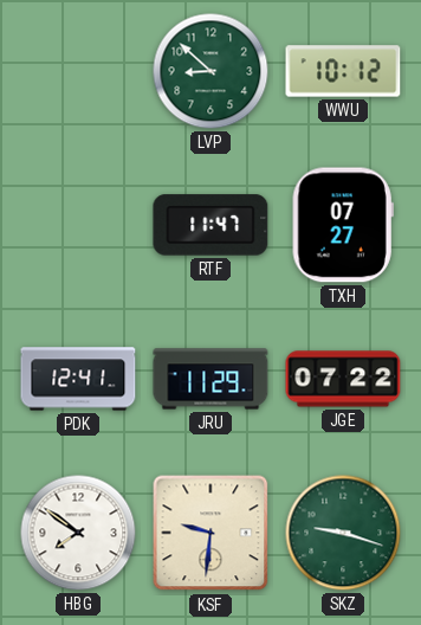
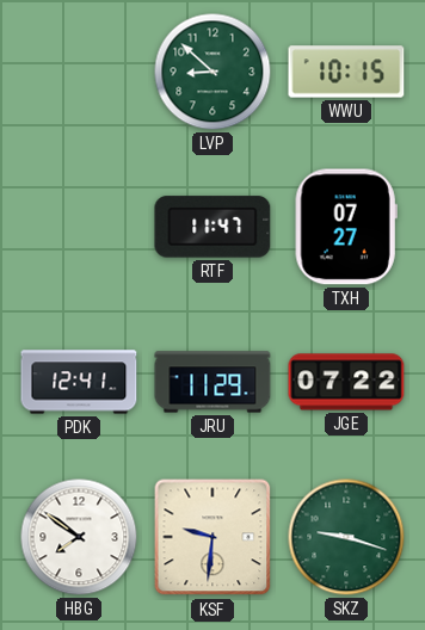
WWU: 10:12 -> 10:15 (346, 72)
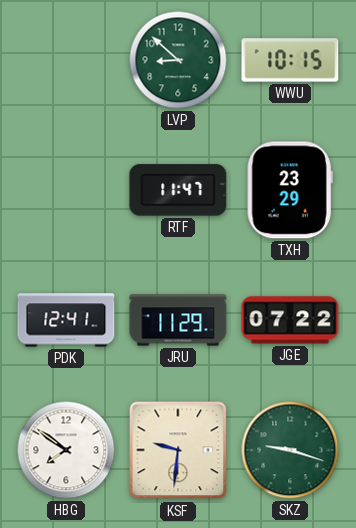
TXH: 07:27 -> 23:29 (290, 190)
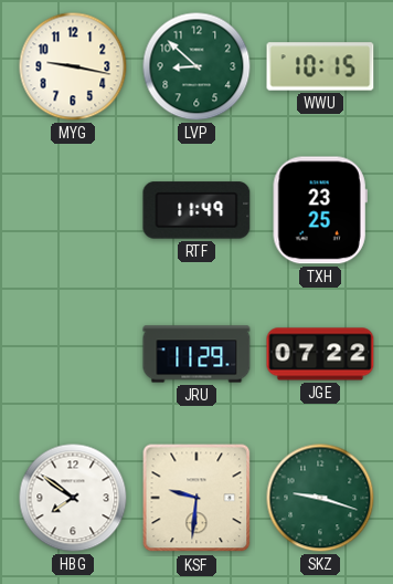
MYG: none -> 9:17 (73, 66)
RTF: 11:47 -> 11:49 (197, 210)
TXH: 23:29 -> 23:25 (320, 210)
PDK: 12:41 -> none (66, 320)
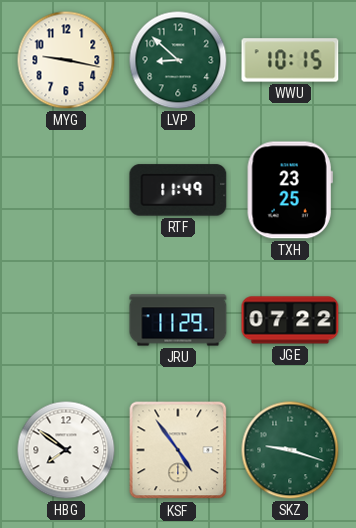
KSF: 9:31 -> 4:54 (178, 450)
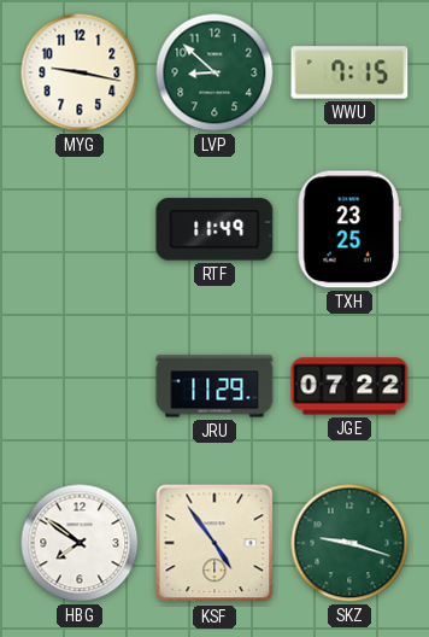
WWU: 10:15 -> 7:15 (349, 72)
